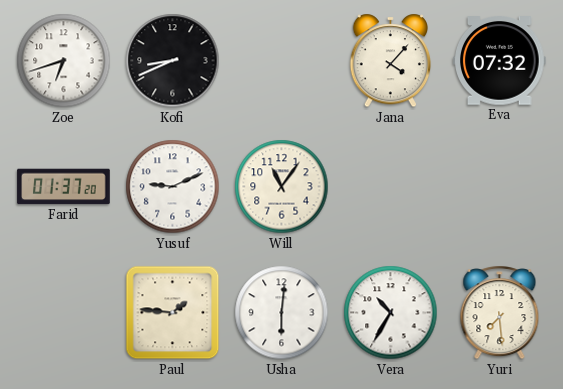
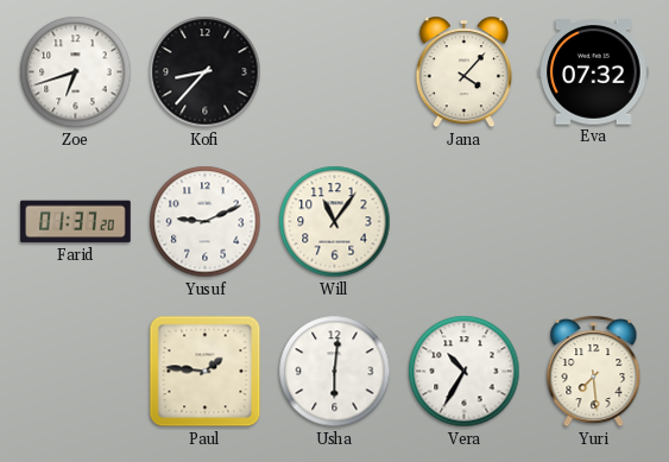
Kofi: 8:41 -> 8:37 (206, 72)
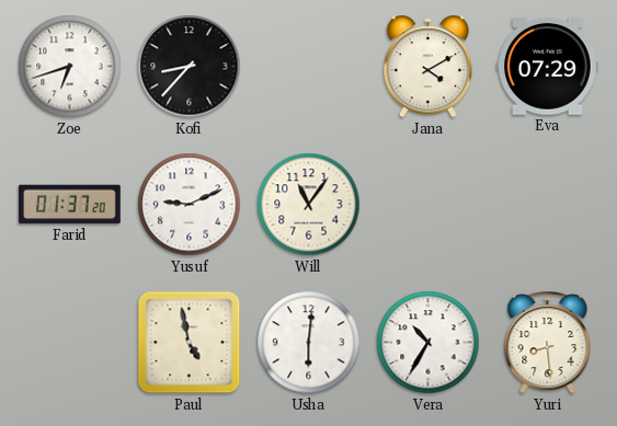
Jana: 4:07 -> 4:10 (429, 67)
Eva: 07:32 -> 07:29 (548, 67)
Paul: 1:46 -> 4:58 (190, 343)
Yuri: 7:29 -> 8:29 (548, 343)
